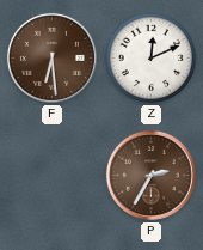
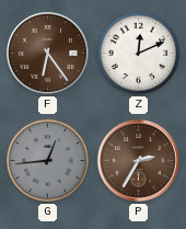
F: 6:29 -> 6:24 (47, 53)
G: none -> 12:44 (48, 161)
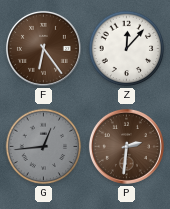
Z: 12:11 -> 12:07 (127, 49)
P: 2:35 -> 2:31 (126, 146)
